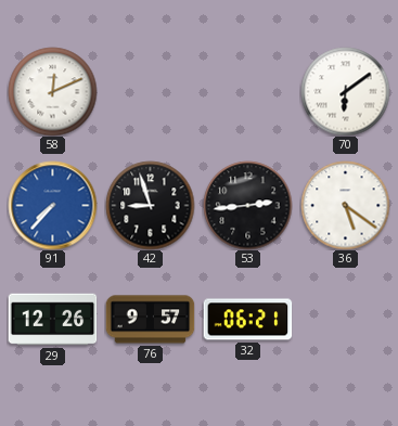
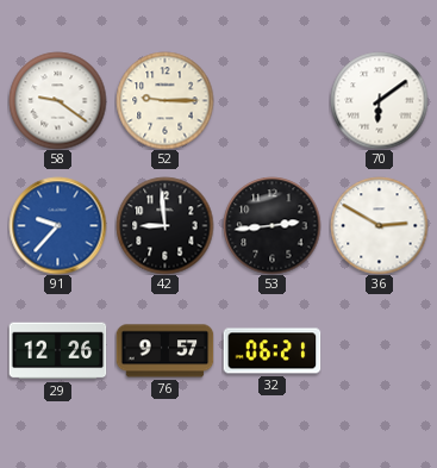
58: 12:11 -> 9:21 (57, 100)
52: none -> 9:15 (164, 100)
91: 7:37 -> 9:37 (57, 225)
42: 8:57 -> 8:59 (164, 225)
36: 5:21 -> 2:50 (379, 225)
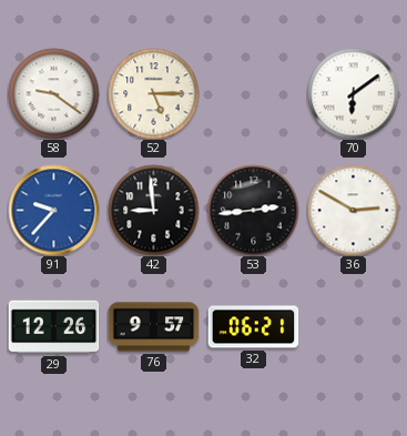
52: 9:15 -> 5:15 (153, 93)
